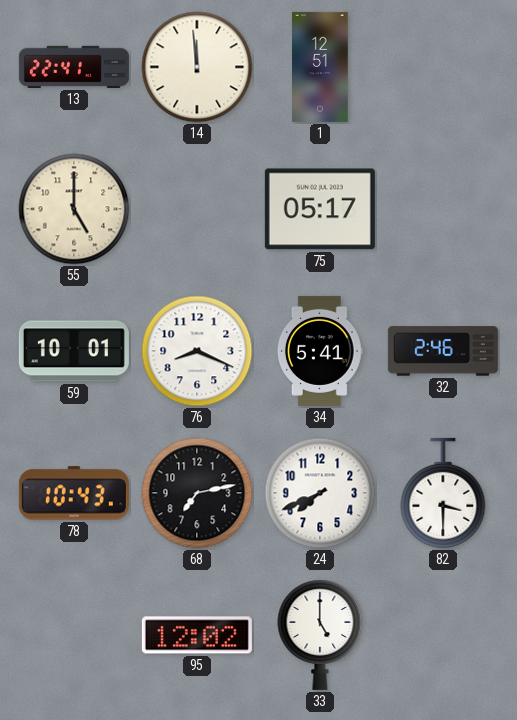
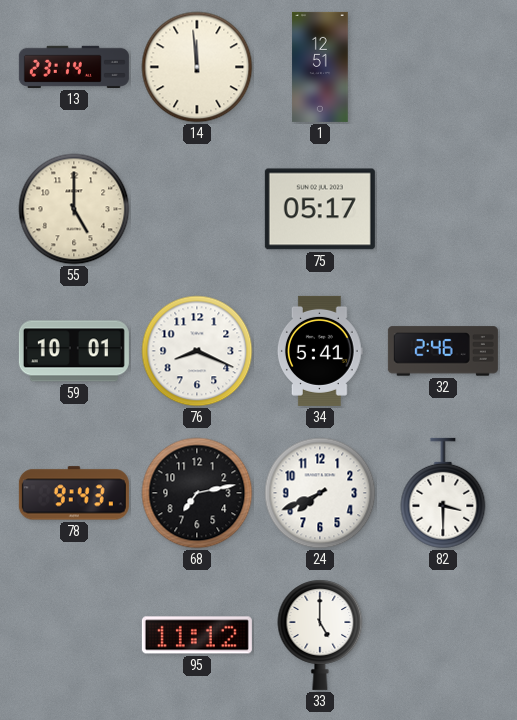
13: 22:41 -> 23:14 (74, 67)
78: 10:43 -> 9:43 (74, 493)
95: 12:02 -> 11:12 (197, 635)
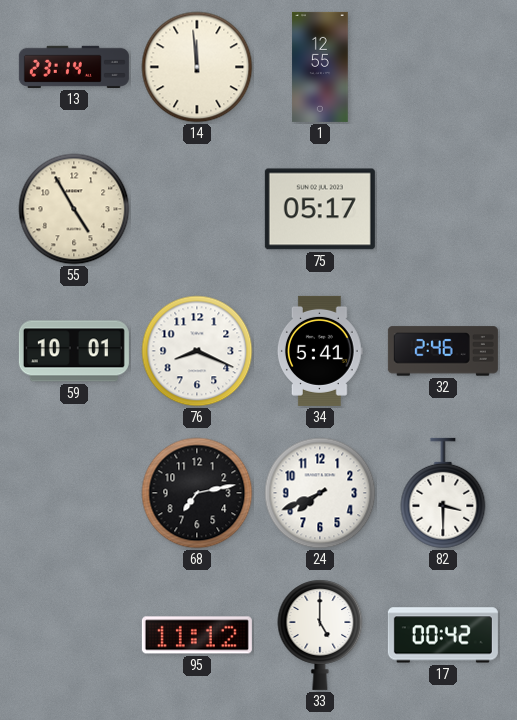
1: 12:51 -> 12:55 (320, 67)
55: 5:00 -> 4:55 (74, 209)
78: 9:43 -> none (74, 493)
17: none -> 00:42 (443, 635)
